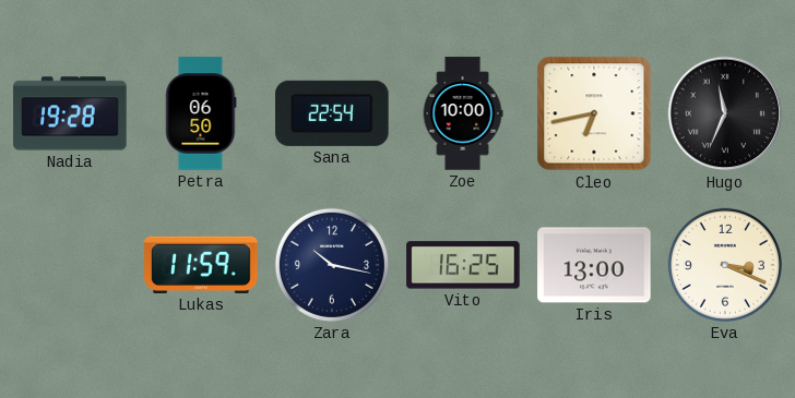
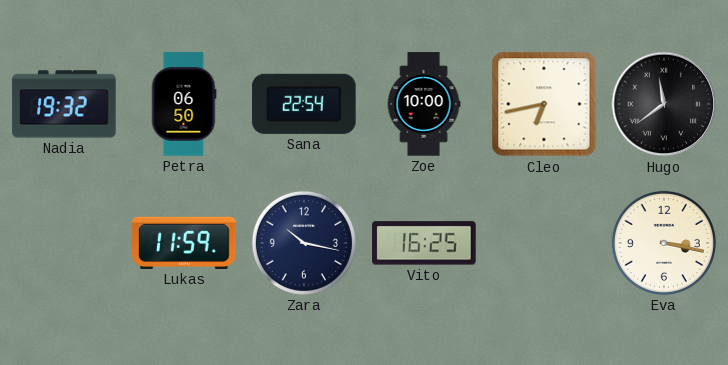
Nadia: 19:28 -> 19:32 (64, 104)
Hugo: 11:34 -> 11:39 (664, 104)
Iris: 13:00 -> none (594, 265)
Eva: 3:19 -> 3:17 (664, 243)
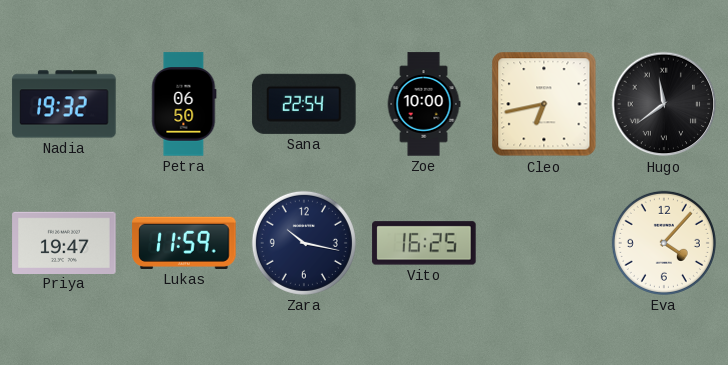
Priya: none -> 19:47 (64, 242)
Eva: 3:17 -> 4:07 (664, 243)
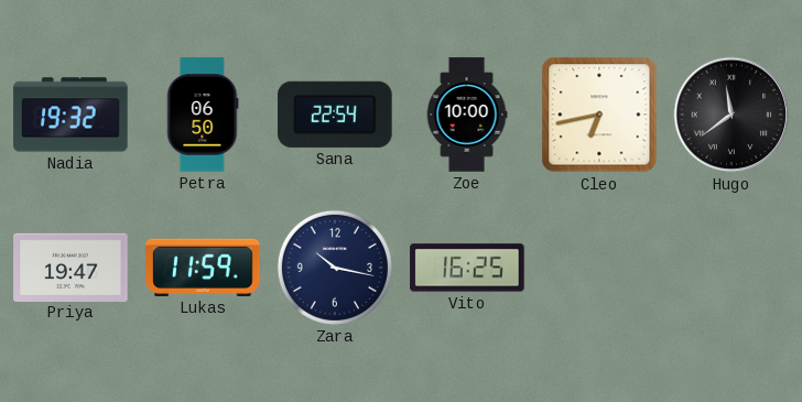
Eva: 4:07 -> none (664, 243)
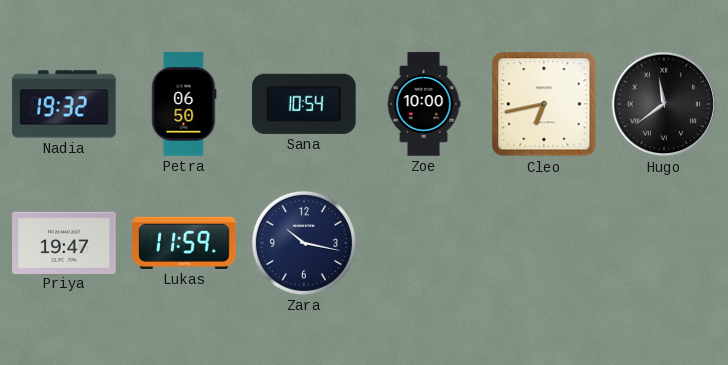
Sana: 22:54 -> 10:54 (304, 104)
Vito: 16:25 -> none (467, 268)
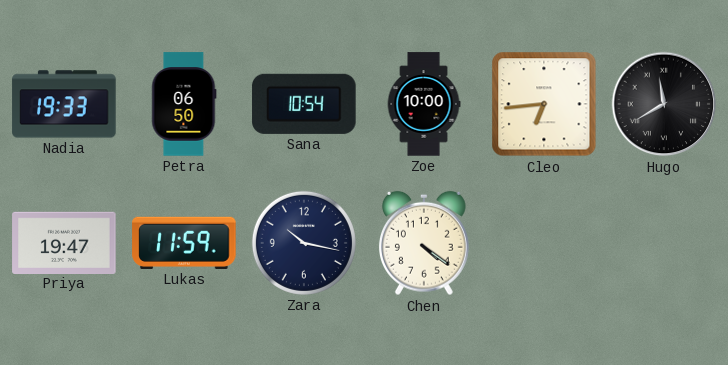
Nadia: 19:32 -> 19:33 (64, 104)
Cleo: 6:43 -> 6:44 (544, 104)
Hugo: 11:39 -> 11:40 (664, 104)
Chen: none -> 4:21 (424, 243)
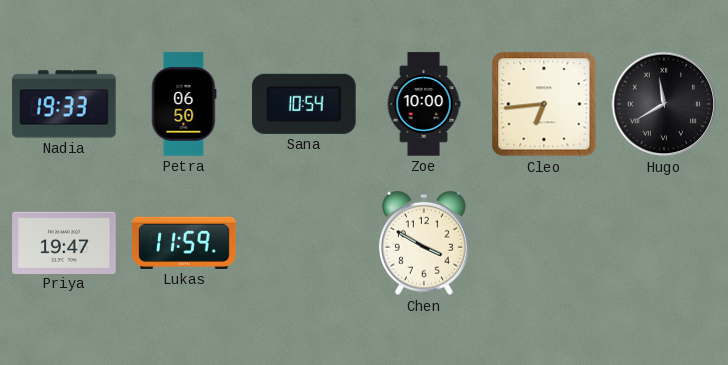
Zara: 10:17 -> none (304, 243)
Chen: 4:21 -> 3:50 (424, 243)
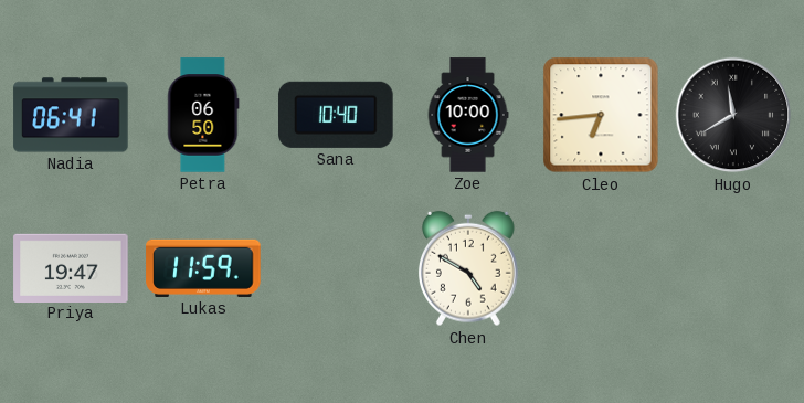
Nadia: 19:33 -> 06:41 (71, 115)
Sana: 10:54 -> 10:40 (336, 115)
Chen: 3:50 -> 4:50 (468, 268)
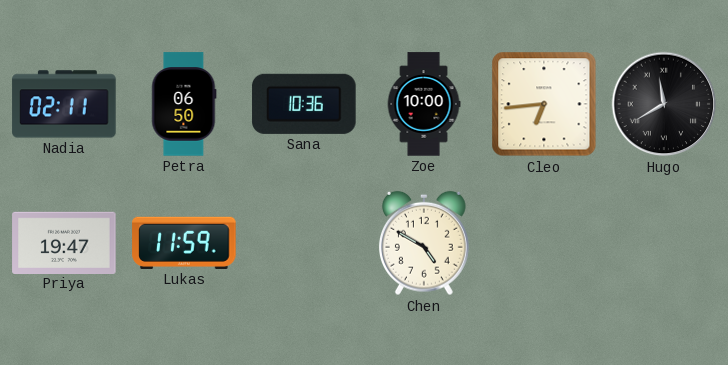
Nadia: 06:41 -> 02:11 (64, 104)
Sana: 10:40 -> 10:36 (304, 104)
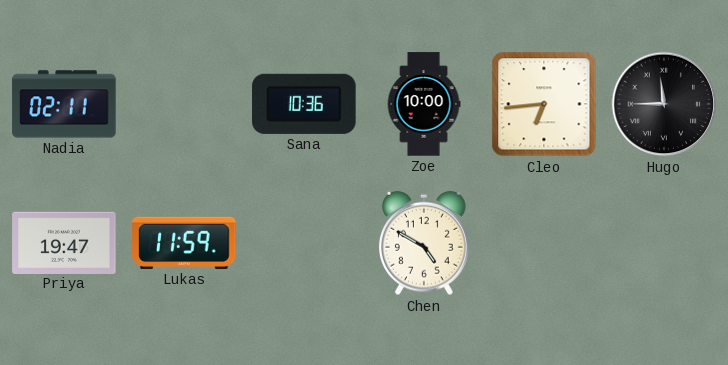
Petra: 06:50 -> none (184, 104)
Hugo: 11:40 -> 11:45 (664, 104)
